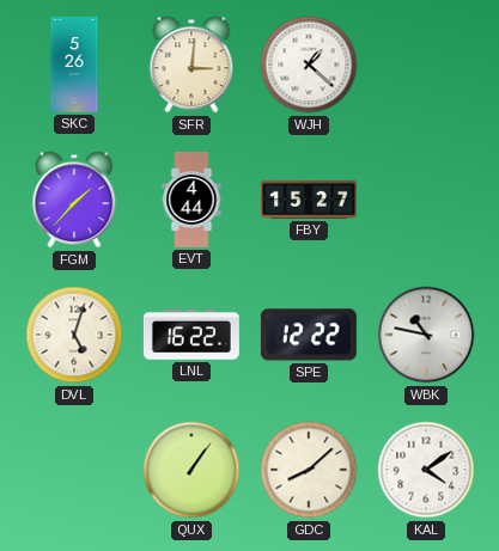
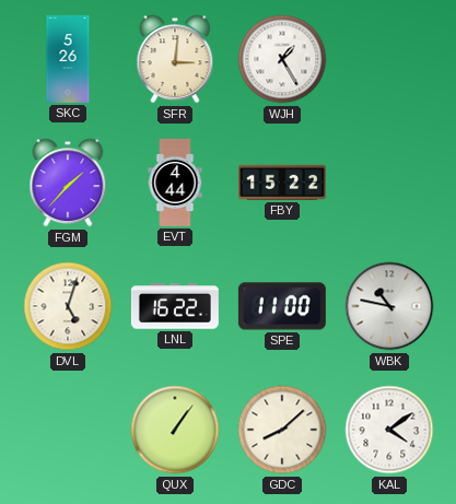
WJH: 1:22 -> 1:25 (282, 59)
FBY: 15:27 -> 15:22 (282, 183)
SPE: 12:22 -> 11:00 (282, 306)
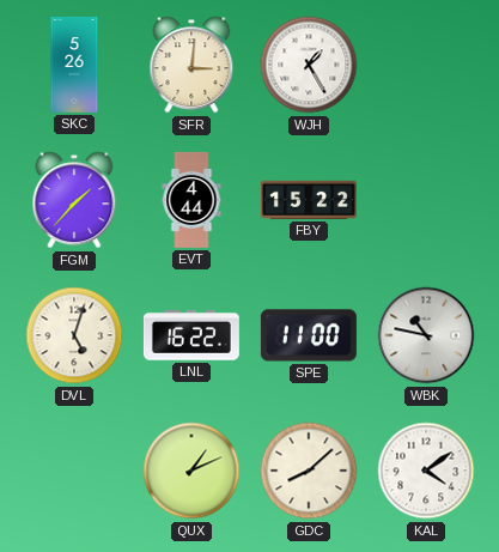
QUX: 1:06 -> 1:11 (191, 471)
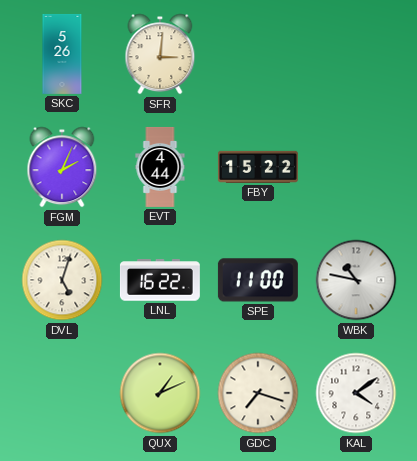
WJH: 1:25 -> none (309, 65)
FGM: 1:37 -> 2:04 (62, 167)
GDC: 8:08 -> 7:18 (258, 393)
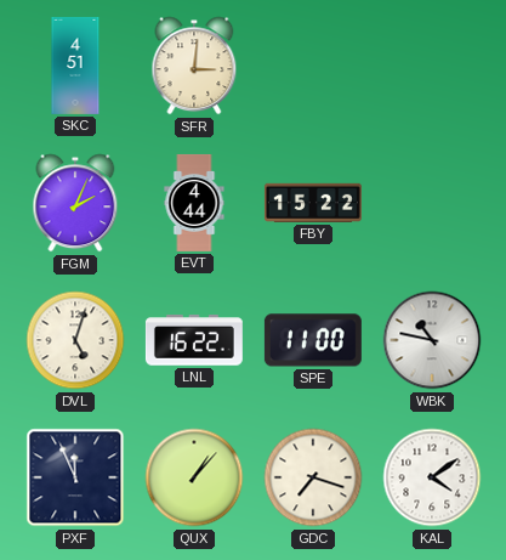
SKC: 5:26 -> 4:51 (75, 66)
PXF: none -> 11:56 (75, 477)
QUX: 1:11 -> 1:07 (194, 477)
